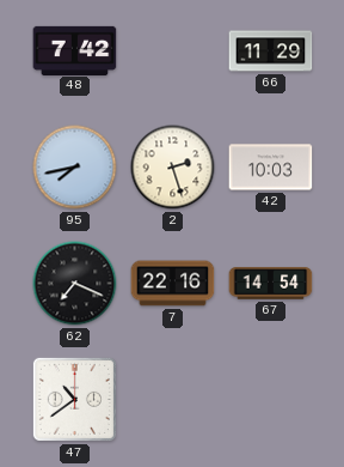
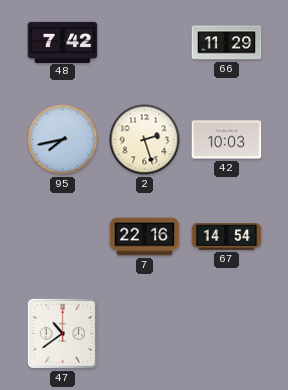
62: 7:19 -> none (75, 284)
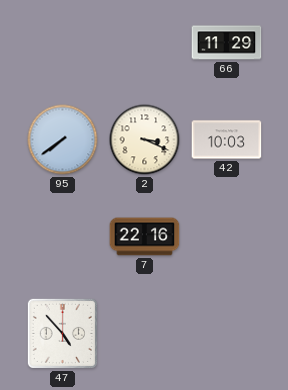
48: 7:42 -> none (63, 42)
95: 7:43 -> 7:39 (63, 140)
2: 2:27 -> 3:19 (145, 140)
67: 14:54 -> none (227, 237)
47: 10:39 -> 4:53 (62, 333)
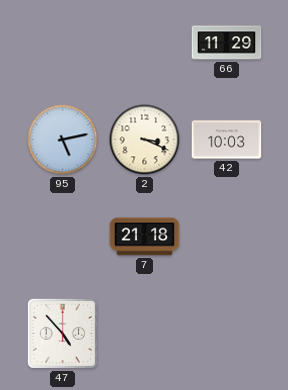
95: 7:39 -> 5:13 (63, 140)
7: 22:16 -> 21:18 (145, 237)
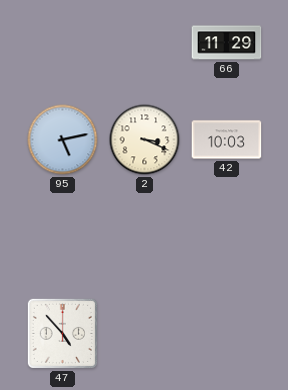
7: 21:18 -> none (145, 237)
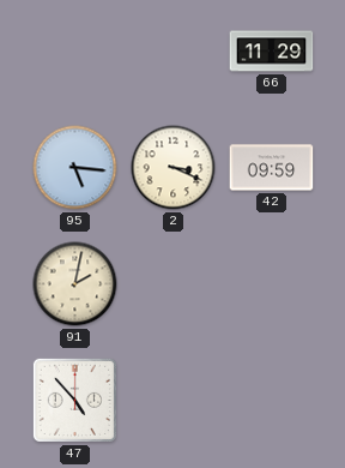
95: 5:13 -> 5:16 (75, 168)
42: 10:03 -> 09:59 (272, 168)
91: none -> 2:02 (75, 284)
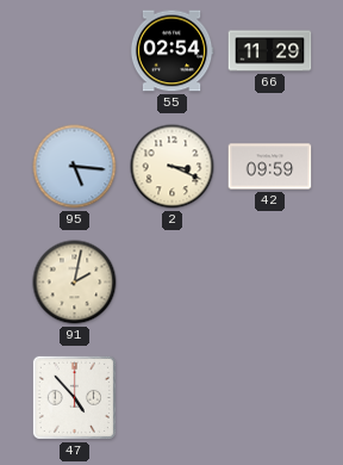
55: none -> 02:54 (171, 51)
